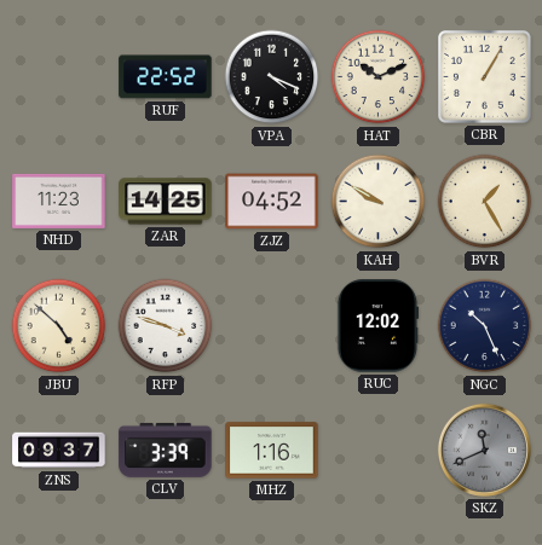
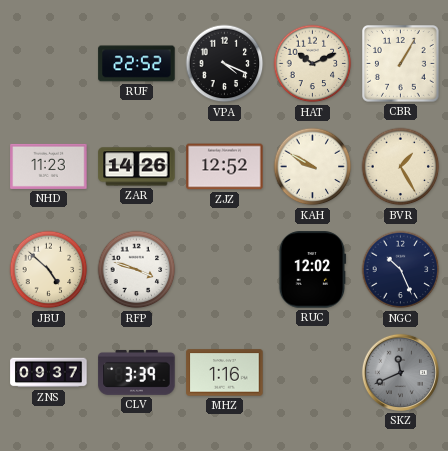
ZAR: 14:25 -> 14:26 (137, 167)
ZJZ: 04:52 -> 12:52 (225, 167)
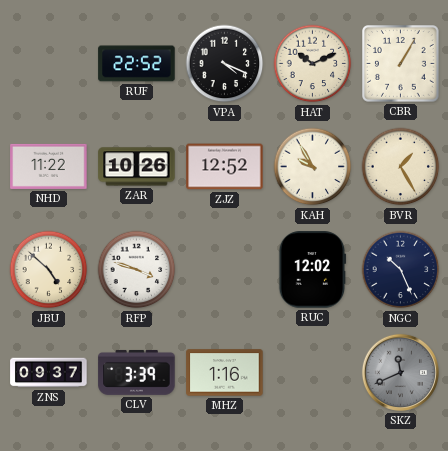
NHD: 11:23 -> 11:22 (49, 166)
ZAR: 14:26 -> 10:26 (137, 167)
KAH: 9:50 -> 9:55 (313, 167)
